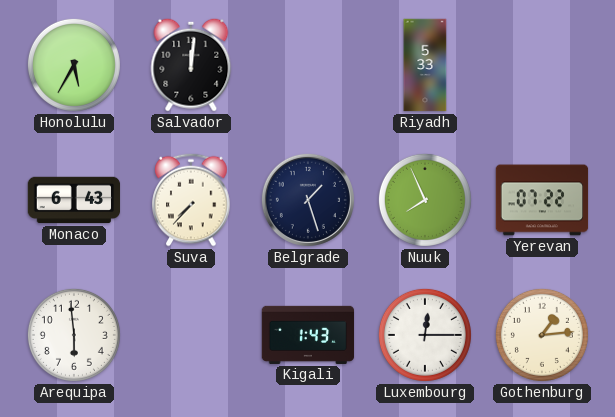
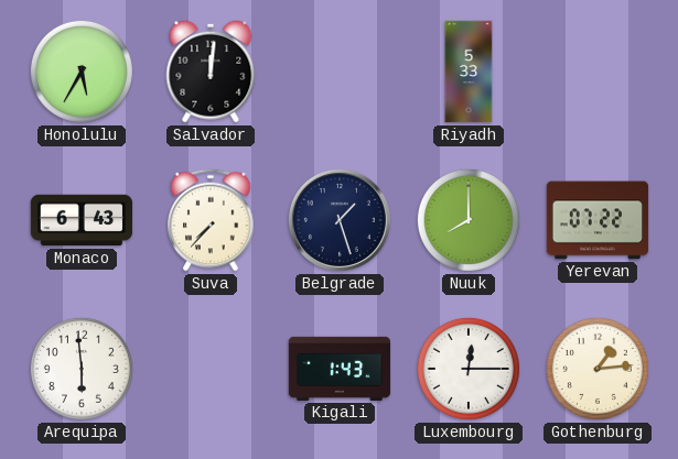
Nuuk: 7:56 -> 8:00 (469, 220)
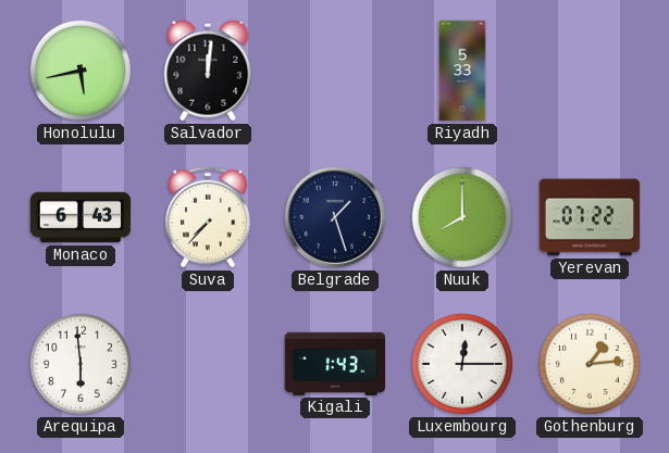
Honolulu: 5:35 -> 5:43 (80, 71)
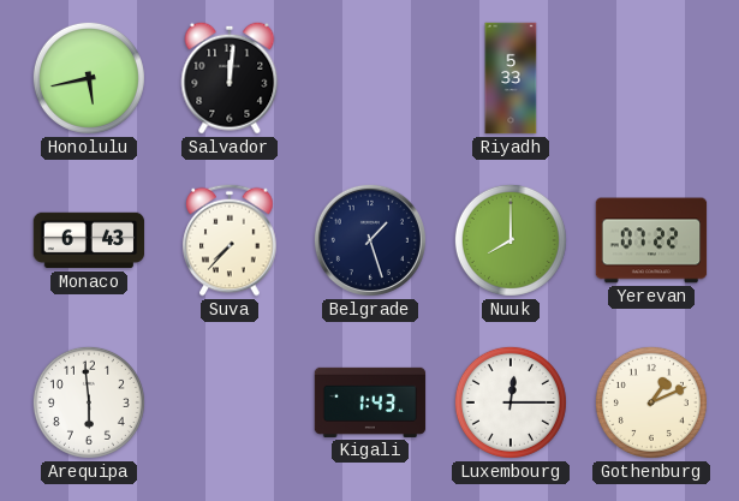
Gothenburg: 1:14 -> 1:11 (651, 402)
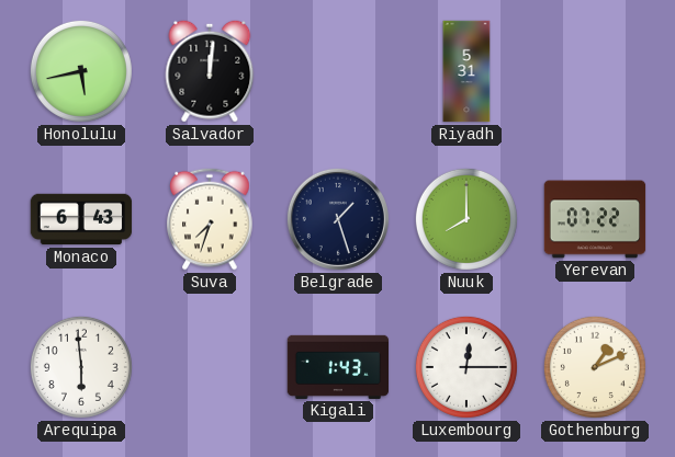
Riyadh: 5:33 -> 5:31 (466, 71)
Suva: 7:37 -> 7:33 (210, 219)
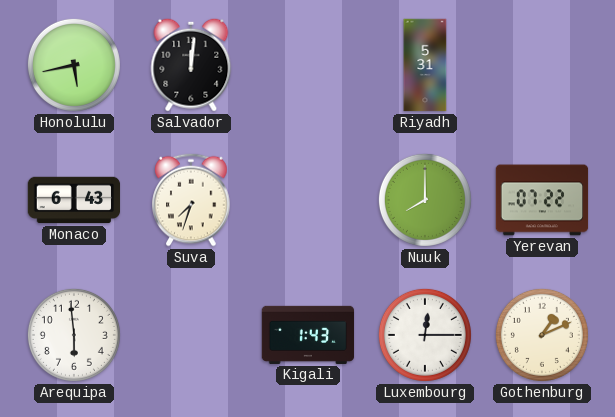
Belgrade: 1:27 -> none (338, 219)
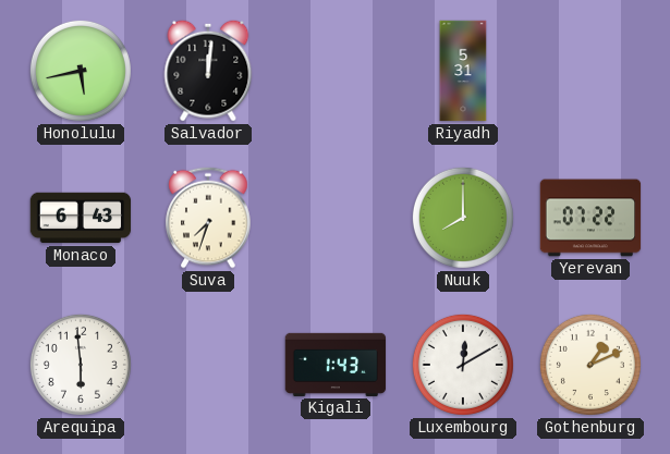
Luxembourg: 12:15 -> 12:10 (463, 365)
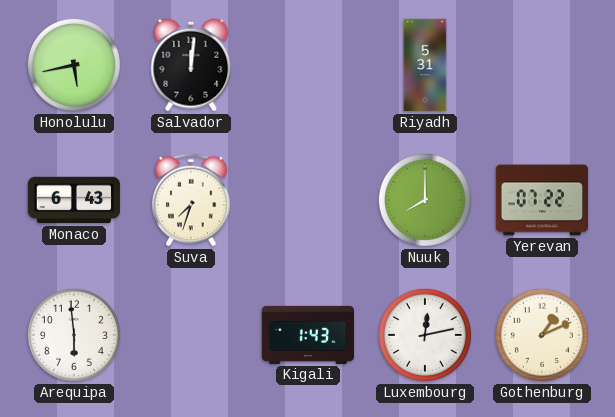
Luxembourg: 12:10 -> 12:13 (425, 335)
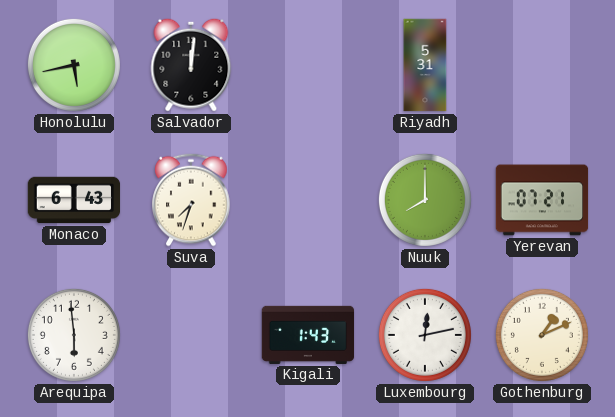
Yerevan: 07:22 -> 07:21 (542, 200)
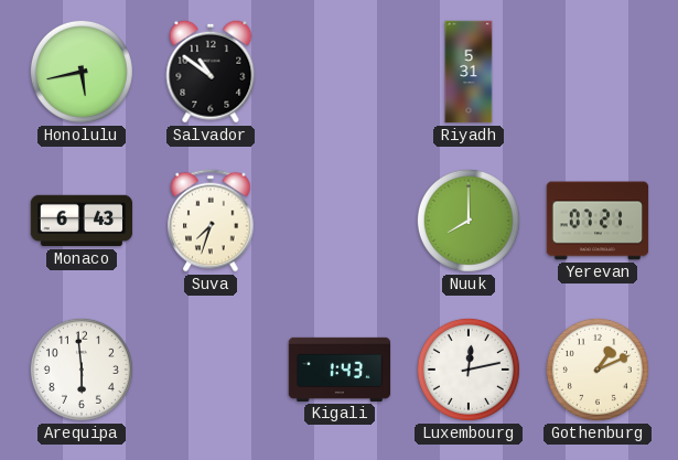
Salvador: 12:01 -> 10:51 (211, 72)
